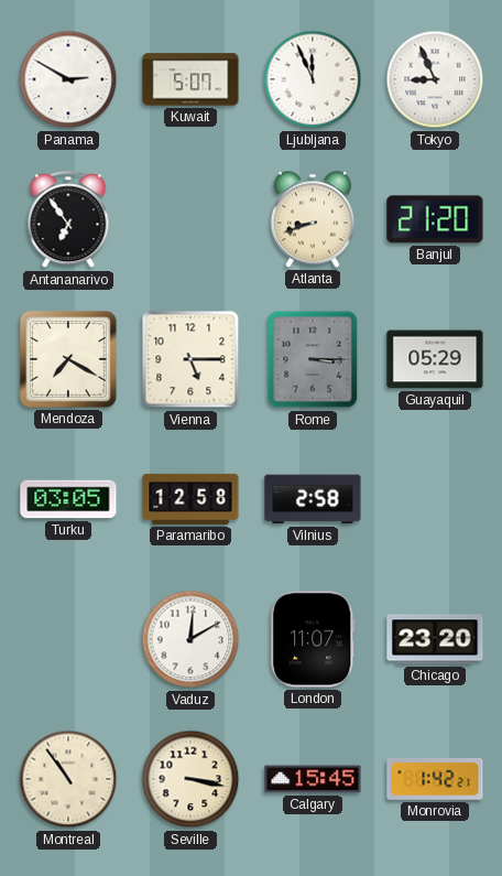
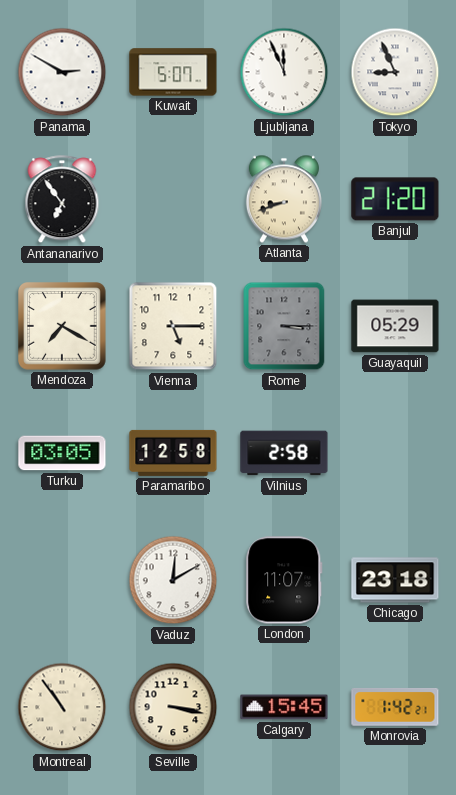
Chicago: 23:20 -> 23:18 (395, 580)
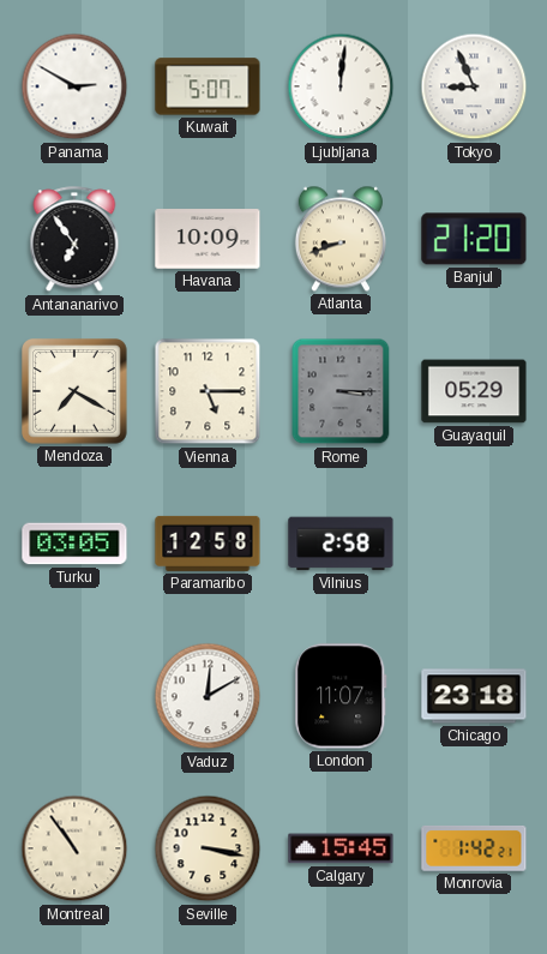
Ljubljana: 11:56 -> 12:01 (341, 86)
Havana: none -> 10:09 (208, 239)
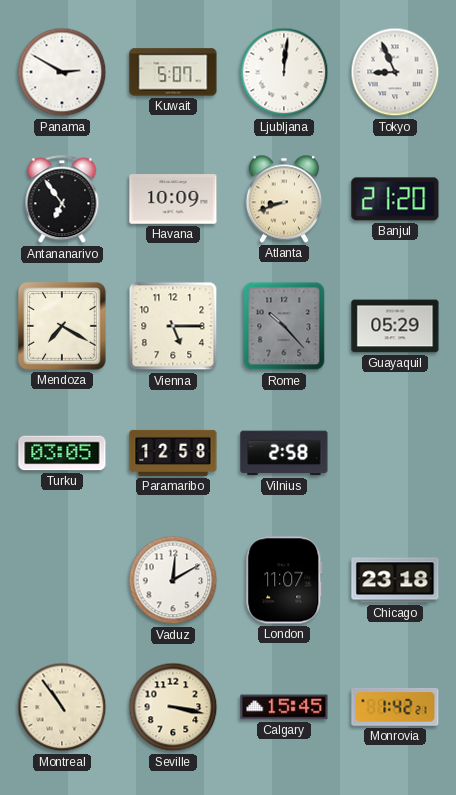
Rome: 3:15 -> 10:23 (284, 326)
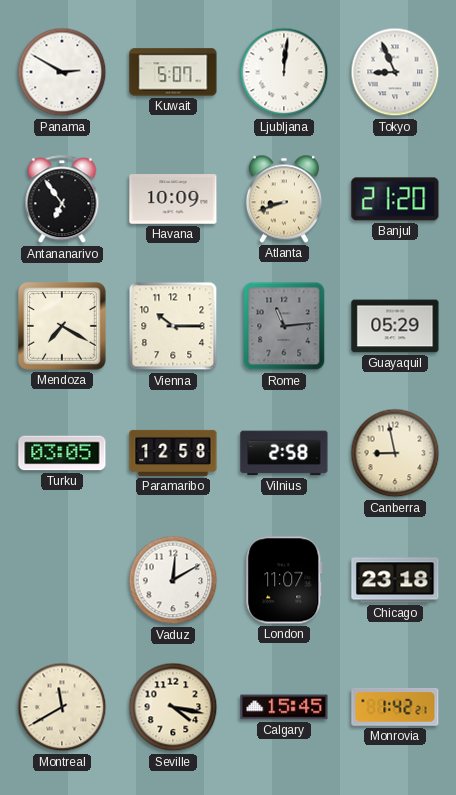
Vienna: 5:15 -> 10:15 (173, 326)
Rome: 10:23 -> 11:14 (284, 326)
Canberra: none -> 8:58 (395, 453)
Montreal: 10:54 -> 11:40 (62, 707)
Seville: 3:17 -> 4:17 (173, 707)
